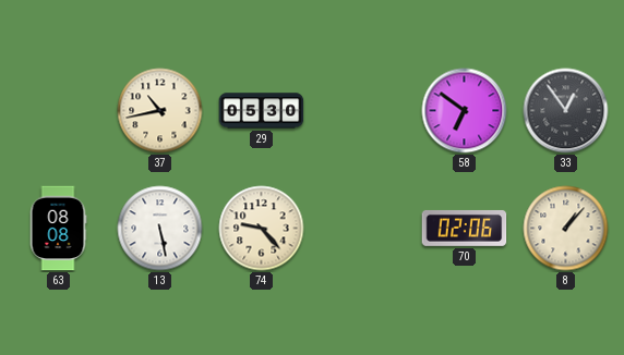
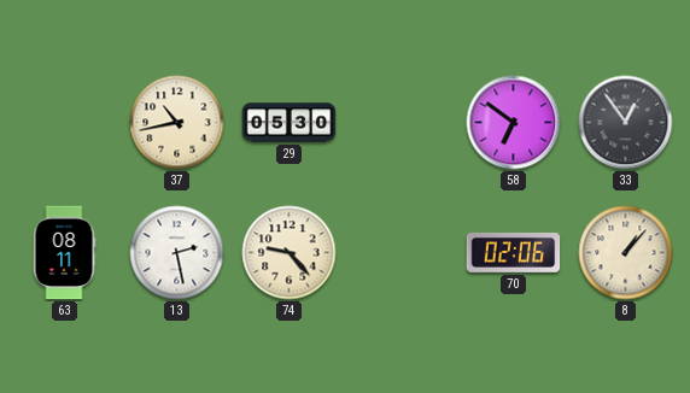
63: 08:08 -> 08:11 (64, 253)
13: 5:28 -> 2:28 (177, 253)
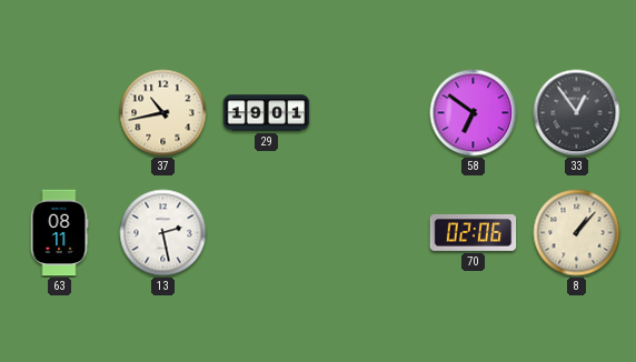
29: 05:30 -> 19:01 (267, 113)
74: 9:23 -> none (290, 253)
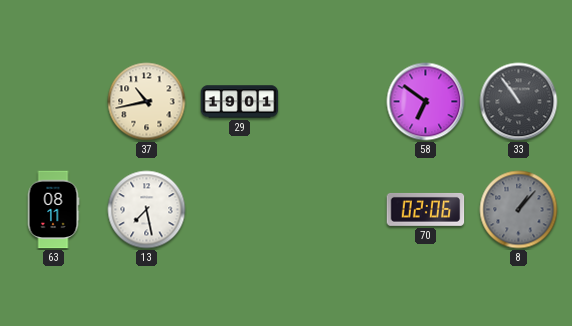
33: 12:54 -> 10:54 (519, 102)
13: 2:28 -> 7:28 (147, 210)
8 dial: cream -> grey (519, 210)
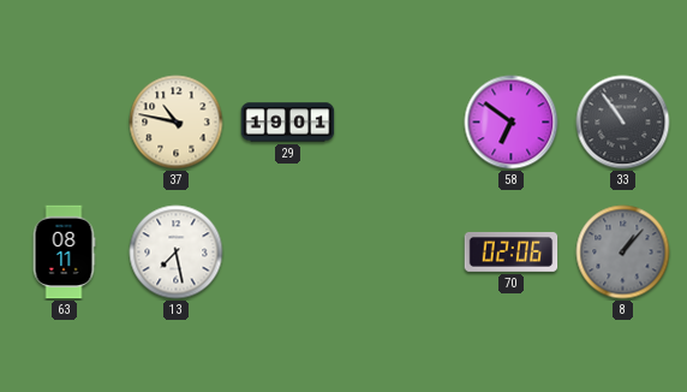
37: 10:43 -> 10:47 (177, 123)
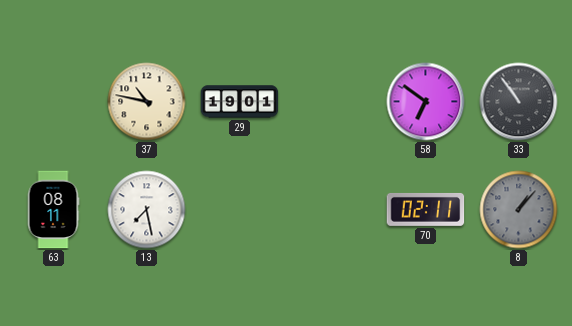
70: 02:06 -> 02:11 (426, 209)
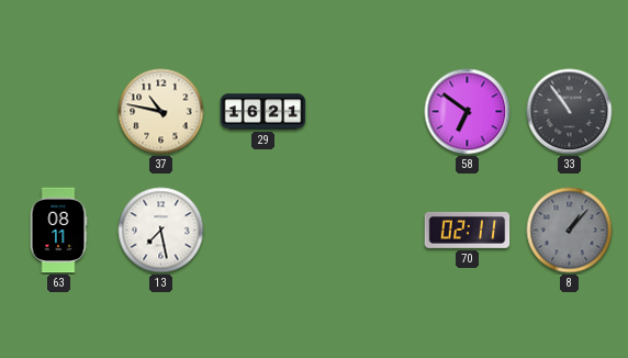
29: 19:01 -> 16:21 (263, 112)
